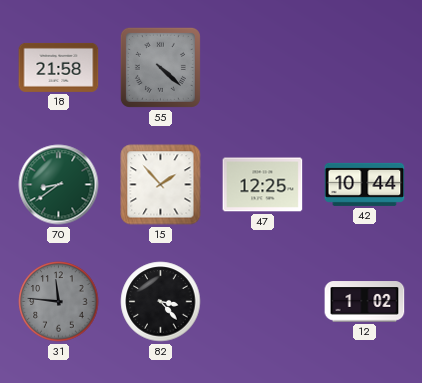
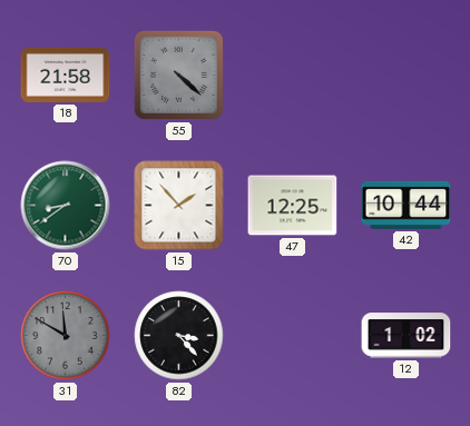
31: 11:46 -> 11:50 (66, 336)
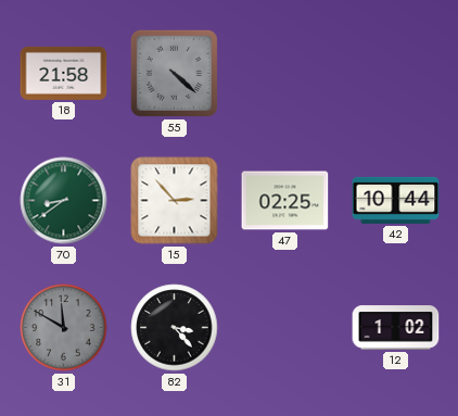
15: 1:53 -> 2:53 (175, 201)
47: 12:25 -> 02:25 (285, 201)
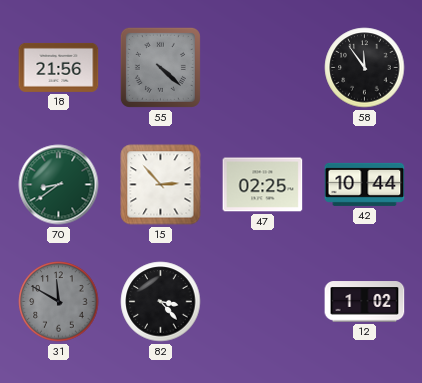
18: 21:58 -> 21:56 (59, 67)
58: none -> 11:54 (365, 68)
